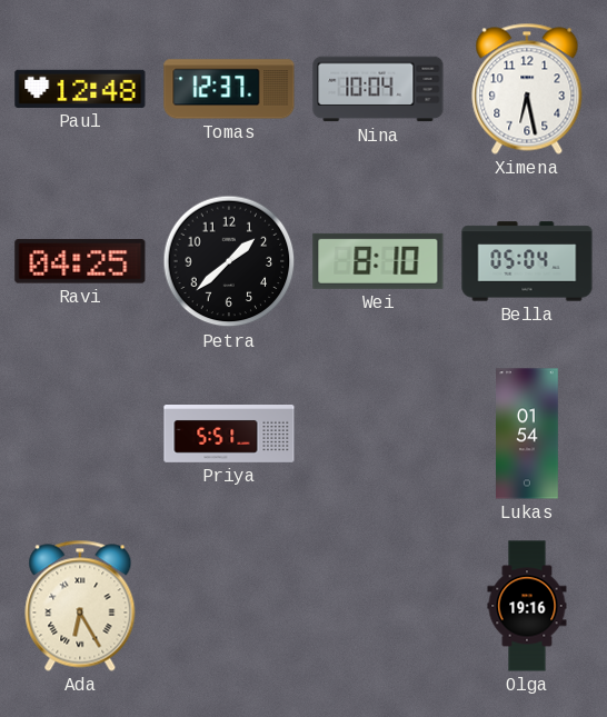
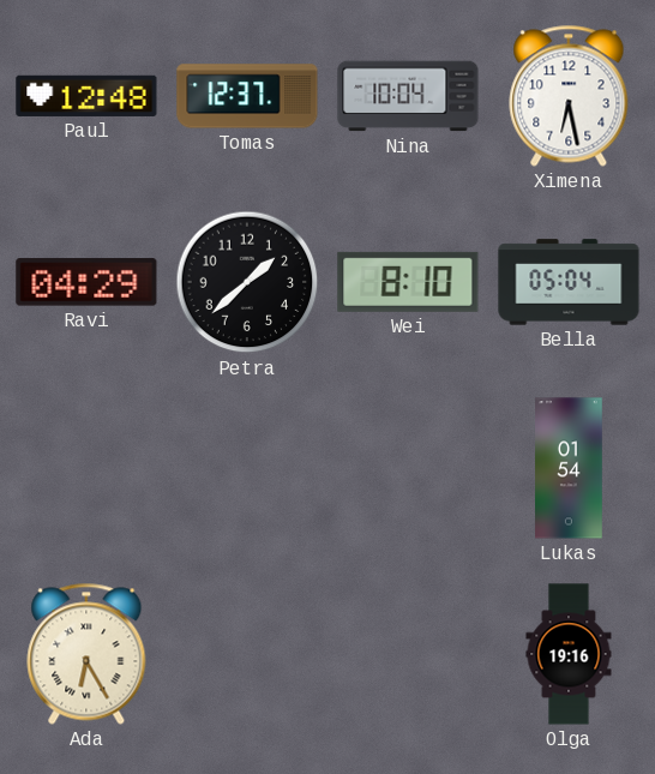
Ravi: 04:25 -> 04:29 (86, 282)
Priya: 5:51 -> none (229, 434)
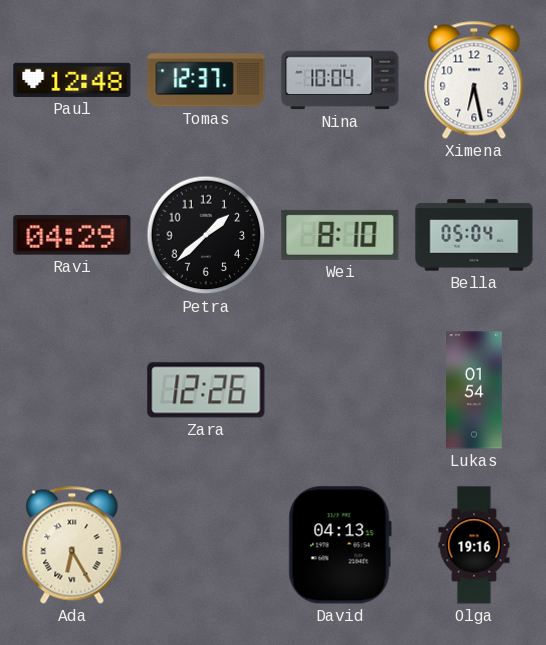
Zara: none -> 12:26 (206, 390)
David: none -> 04:13 (340, 545)
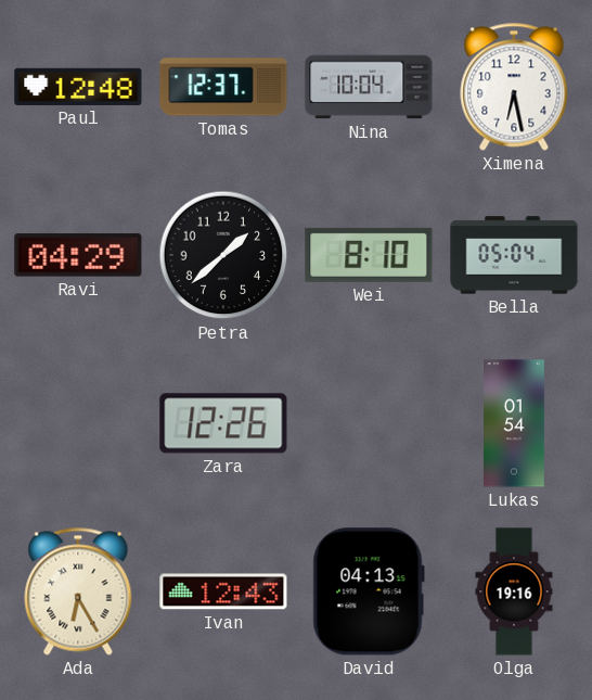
Ivan: none -> 12:43 (223, 591)
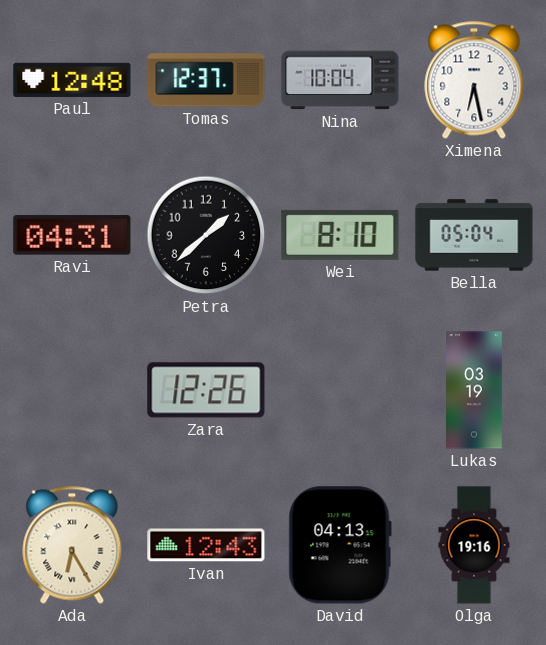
Ravi: 04:29 -> 04:31 (72, 235)
Lukas: 01:54 -> 03:19 (475, 390)
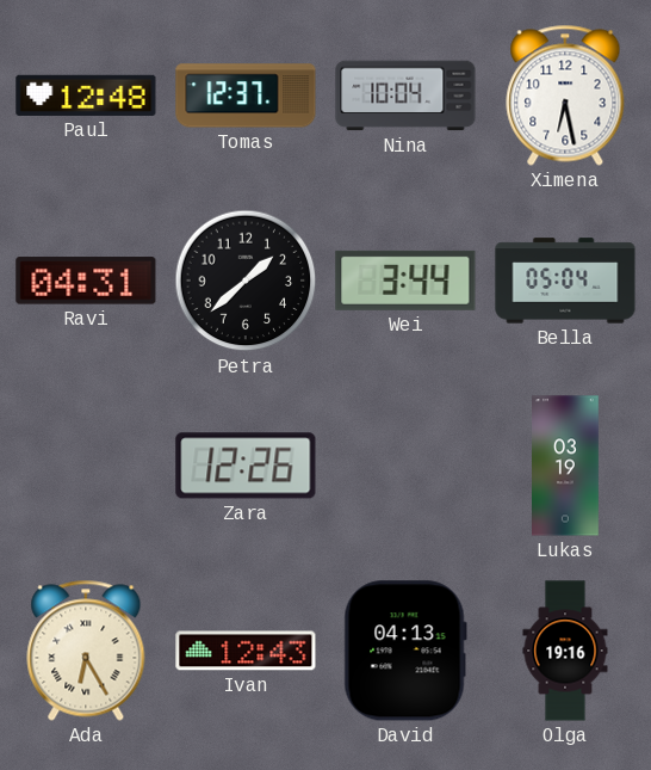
Wei: 8:10 -> 3:44 (405, 281)
